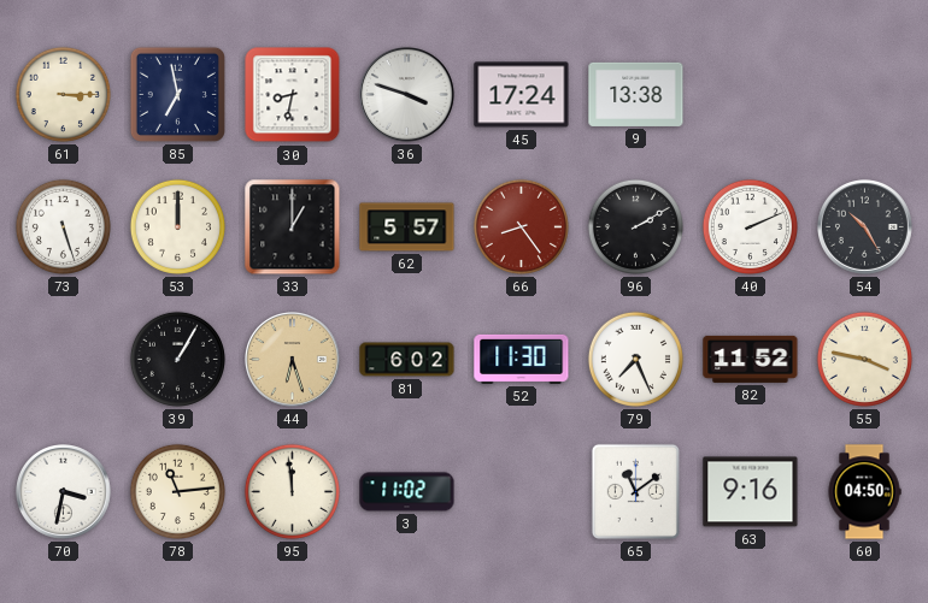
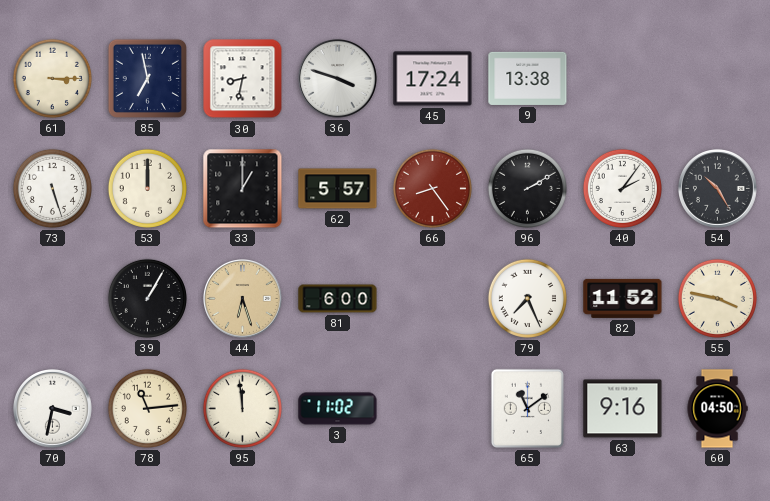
40: 2:11 -> 2:06 (622, 188)
81: 6:02 -> 6:00 (338, 299)
52: 11:30 -> none (522, 359)
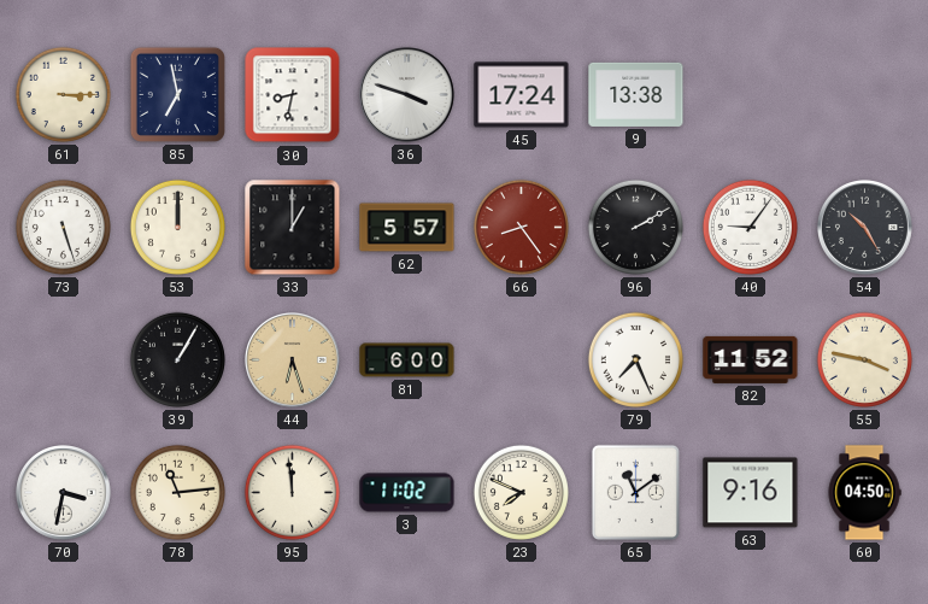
40: 2:06 -> 9:06 (750, 227)
23: none -> 7:49 (521, 492)
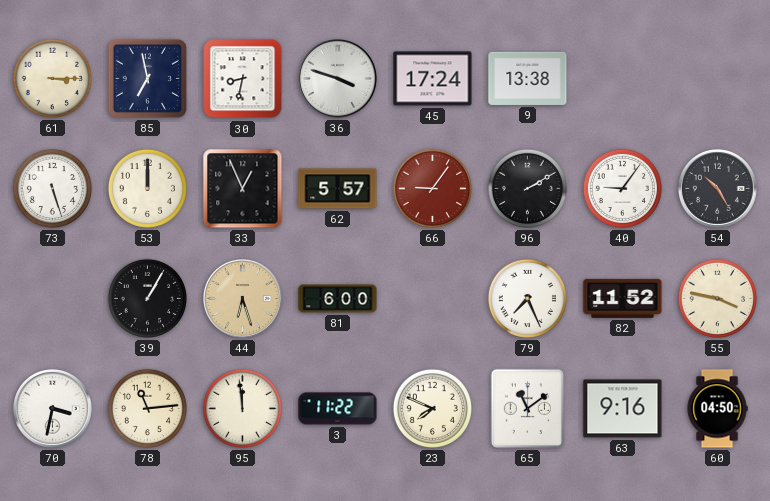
33: 1:00 -> 12:56 (243, 189)
66: 8:24 -> 9:06 (432, 188)
3: 11:02 -> 11:22 (338, 409)
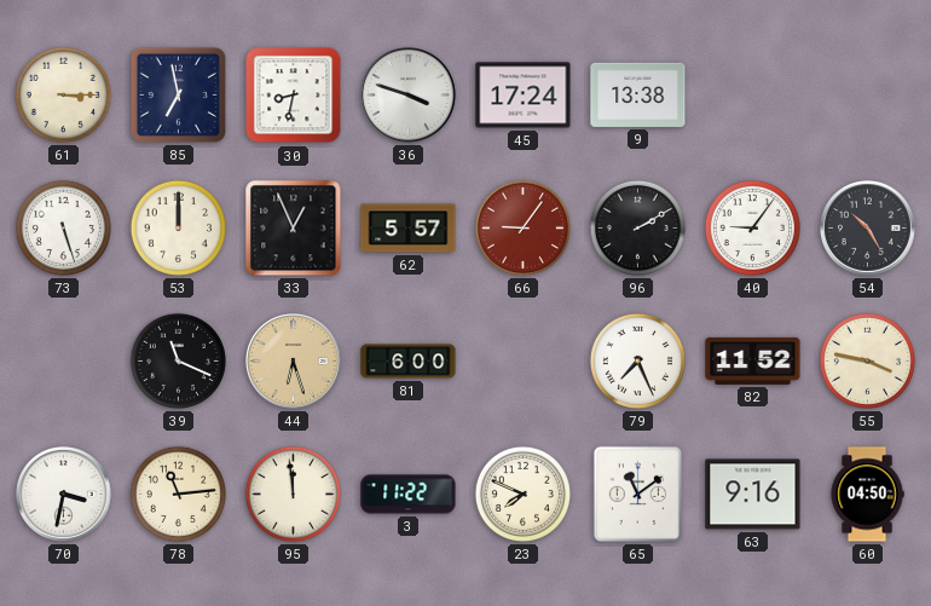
39: 1:05 -> 11:19 (178, 360)
